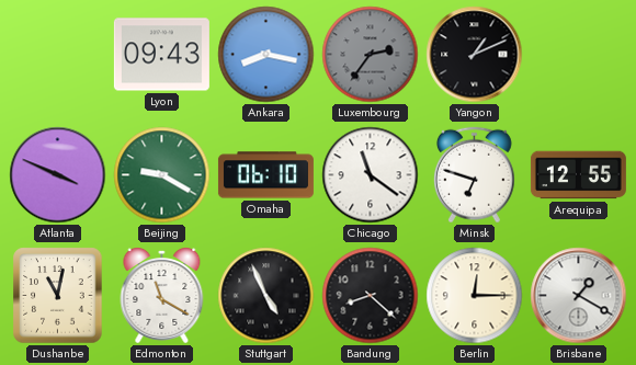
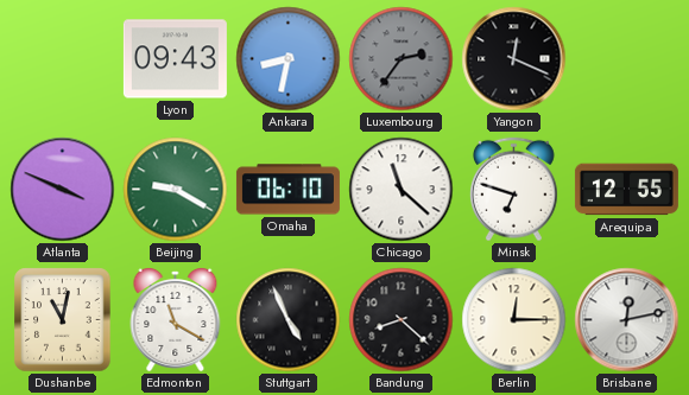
Ankara: 8:17 -> 8:32 (289, 59)
Yangon: 1:11 -> 12:19 (514, 59)
Chicago: 11:21 -> 11:22 (402, 190)
Brisbane: 1:20 -> 12:13 (627, 320)
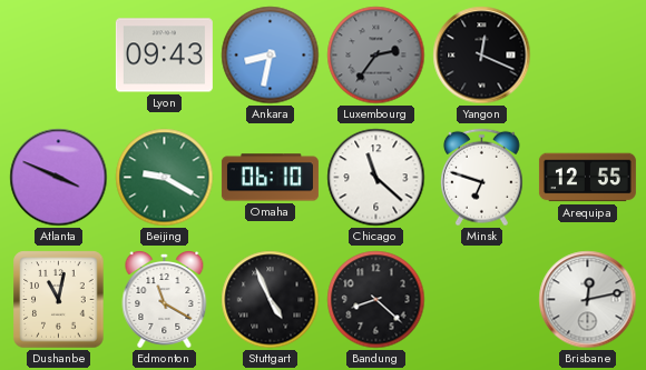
Berlin: 12:15 -> none (514, 320)
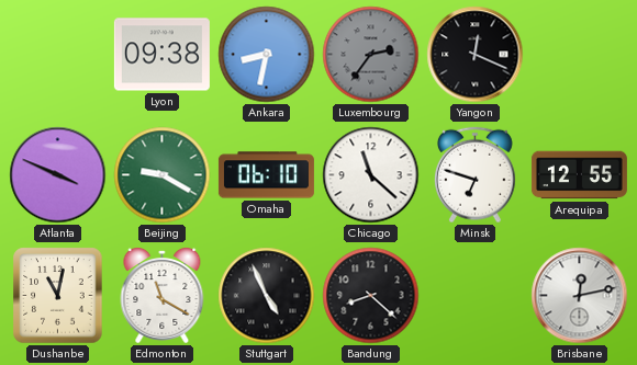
Lyon: 09:43 -> 09:38 (161, 55)
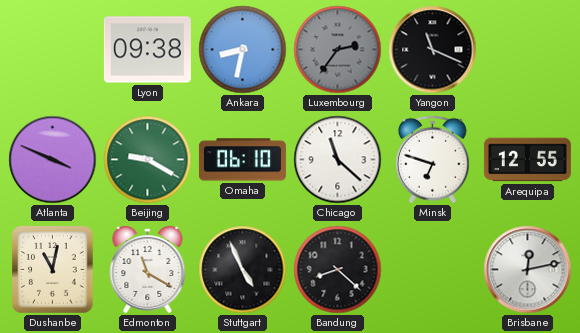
Yangon: 12:19 -> 11:19 (433, 50)
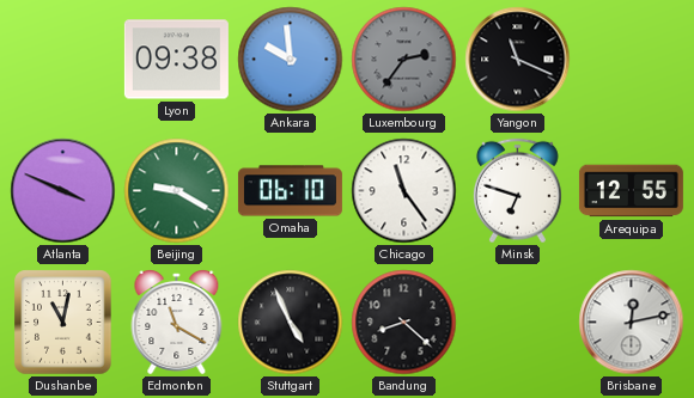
Ankara: 8:32 -> 9:59 (291, 60)
Chicago: 11:22 -> 11:24 (404, 191)
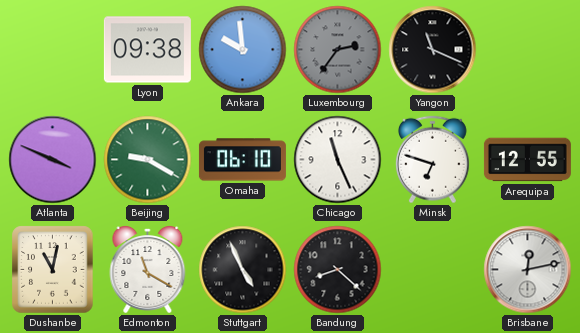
Chicago: 11:24 -> 11:26 (338, 160)
